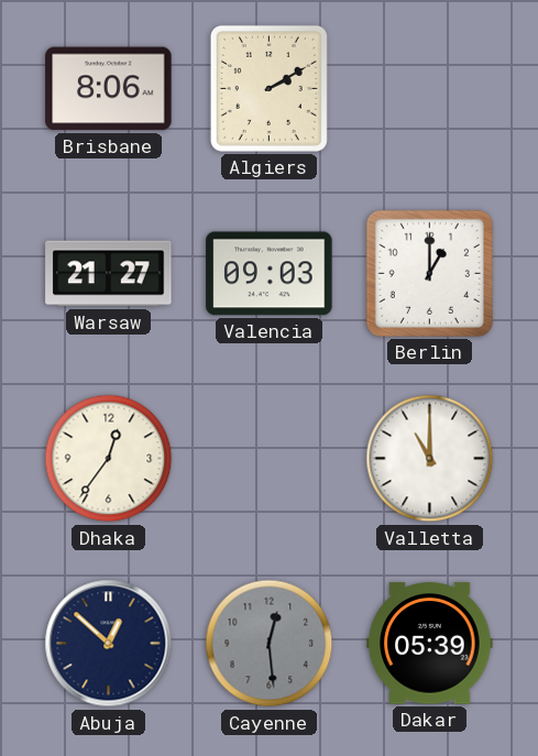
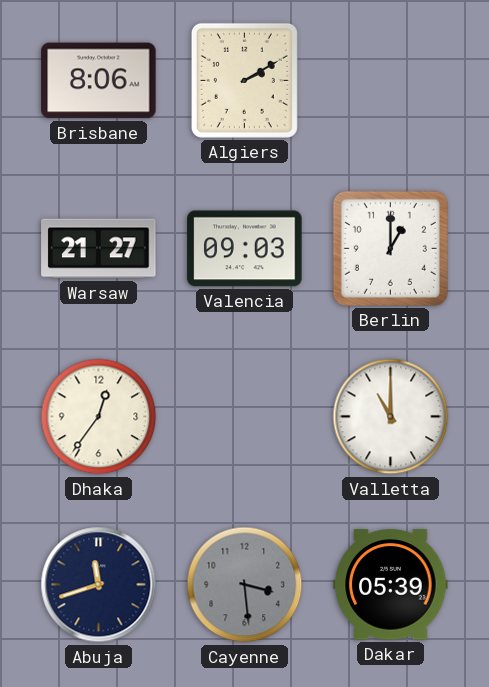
Abuja: 12:52 -> 11:42 (99, 585)
Cayenne: 12:29 -> 3:29 (245, 585)
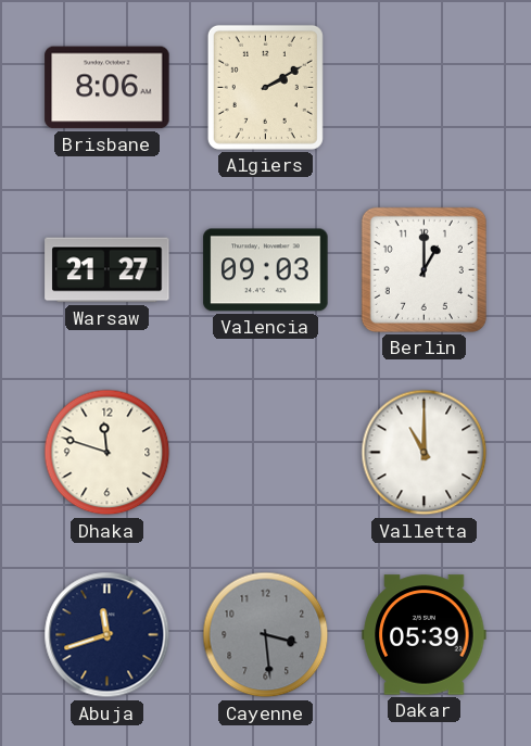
Dhaka: 12:36 -> 11:48 (108, 453)
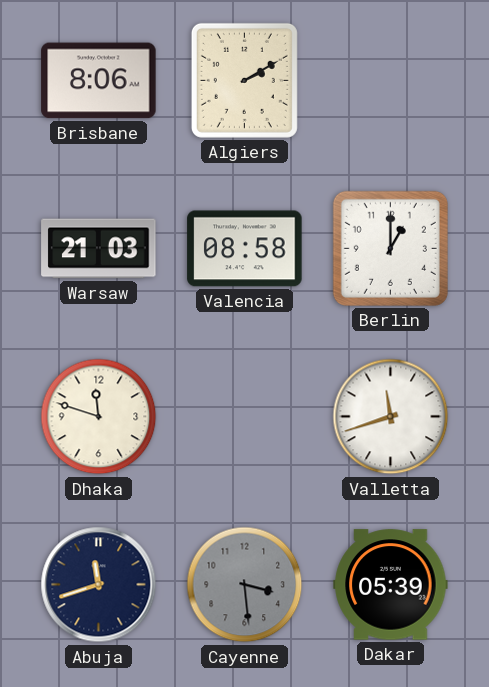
Warsaw: 21:27 -> 21:03 (99, 249)
Valencia: 09:03 -> 08:58 (245, 249)
Valletta: 11:00 -> 11:42 (391, 417)
